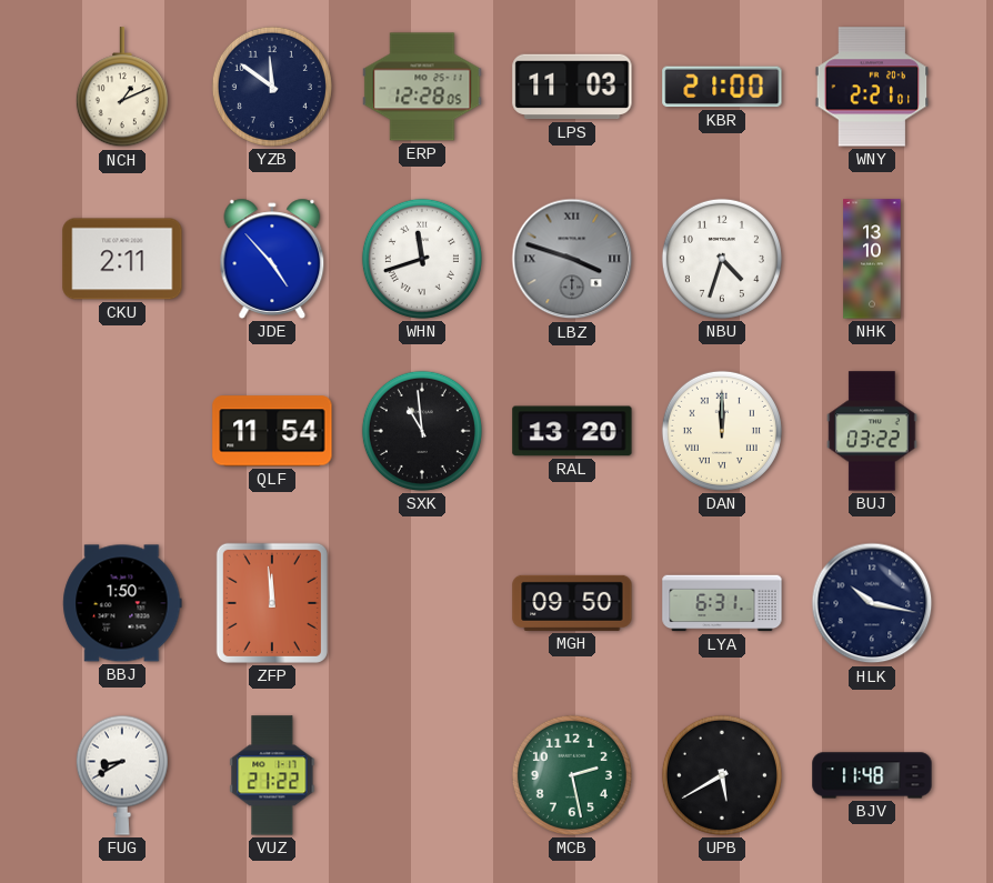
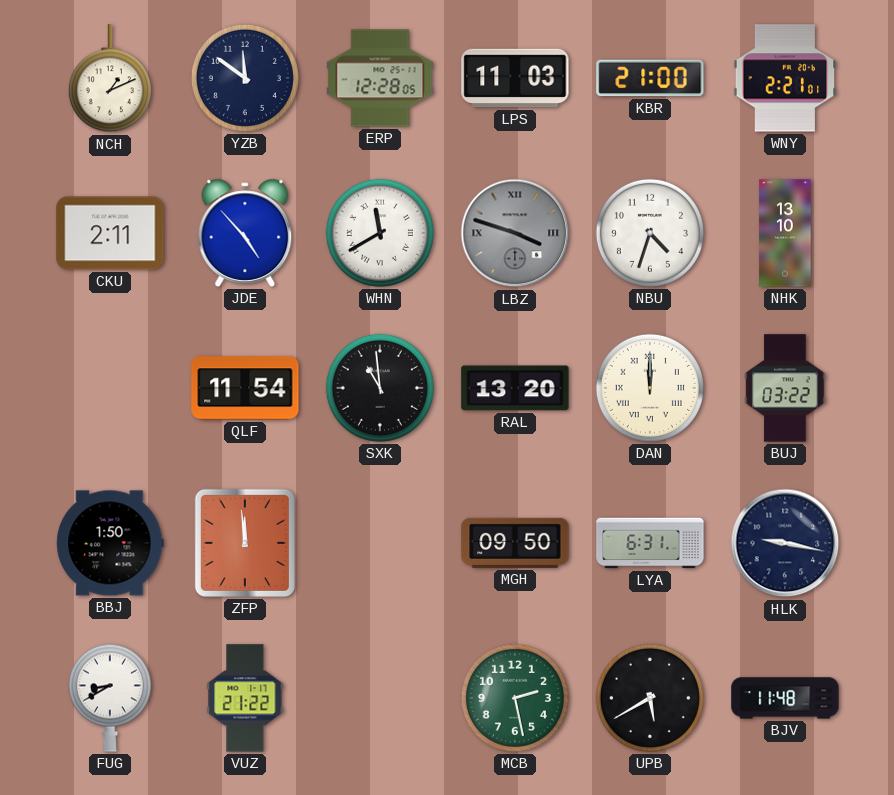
WHN: 11:42 -> 11:40 (380, 233)
HLK: 10:17 -> 9:17 (785, 543)
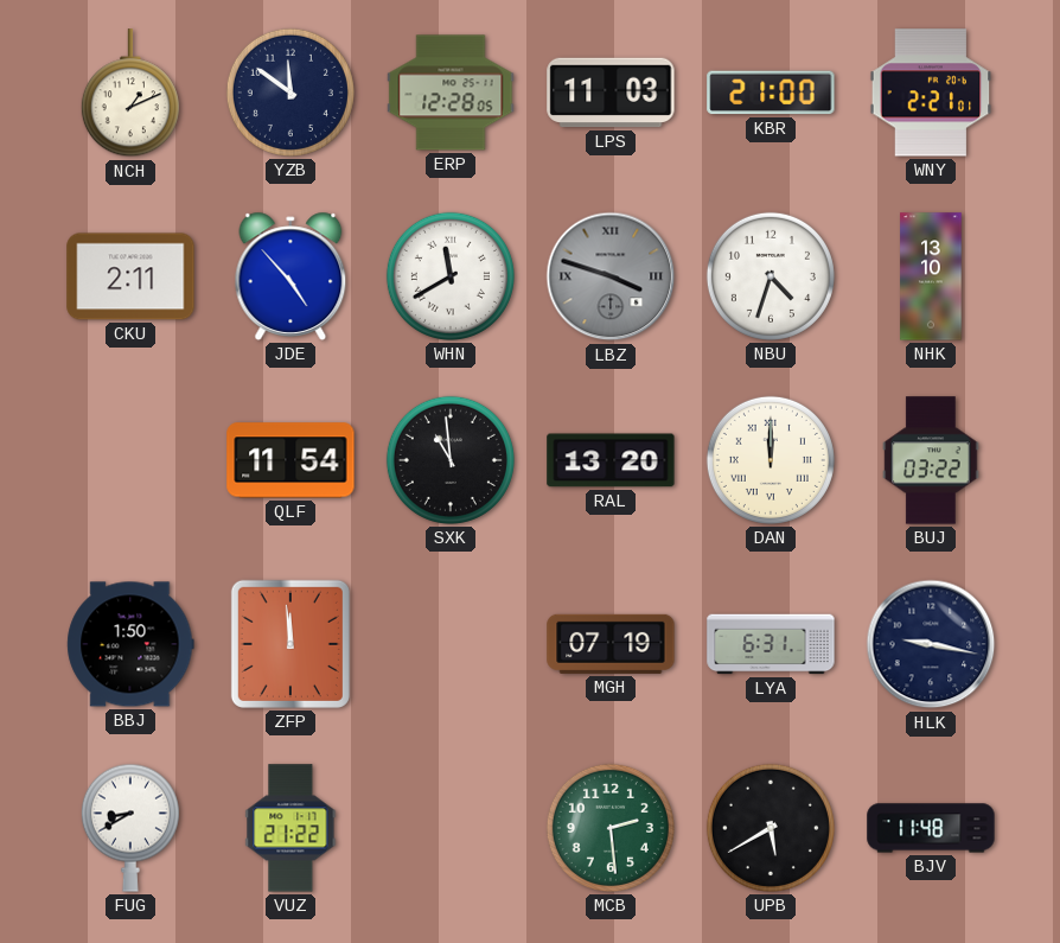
MGH: 09:50 -> 07:19 (611, 644)
MCB: 2:28 -> 2:29 (611, 828)
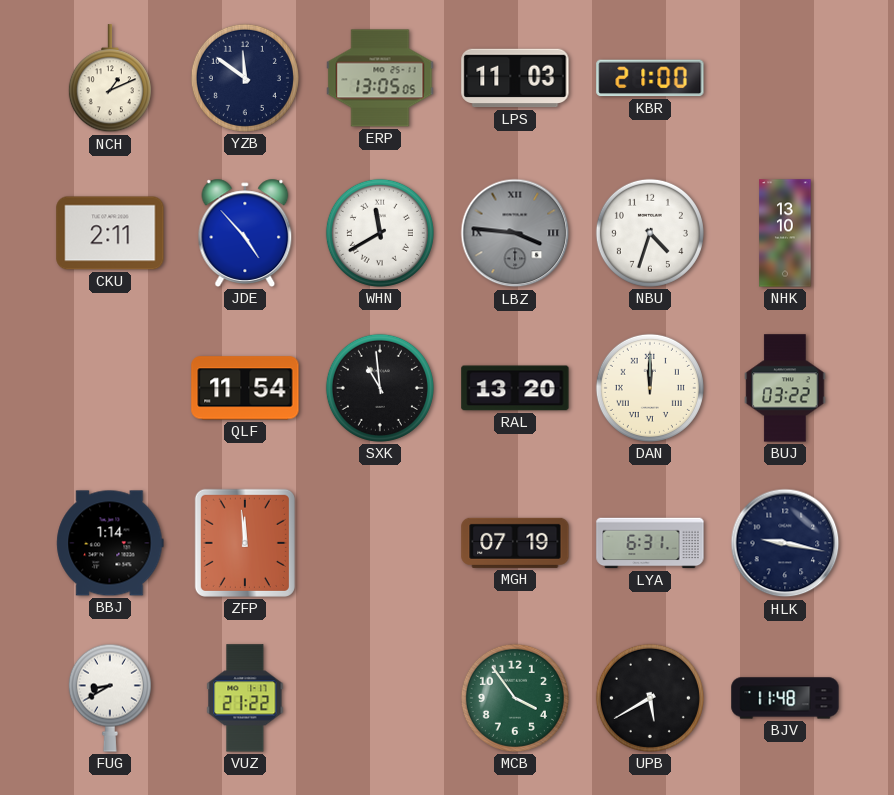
ERP: 12:28 -> 13:05 (380, 78)
WNY: 2:21 -> none (931, 93)
LBZ: 3:48 -> 3:46 (515, 233)
BBJ: 1:50 -> 1:14 (110, 543)
MCB: 2:29 -> 3:54 (515, 698)
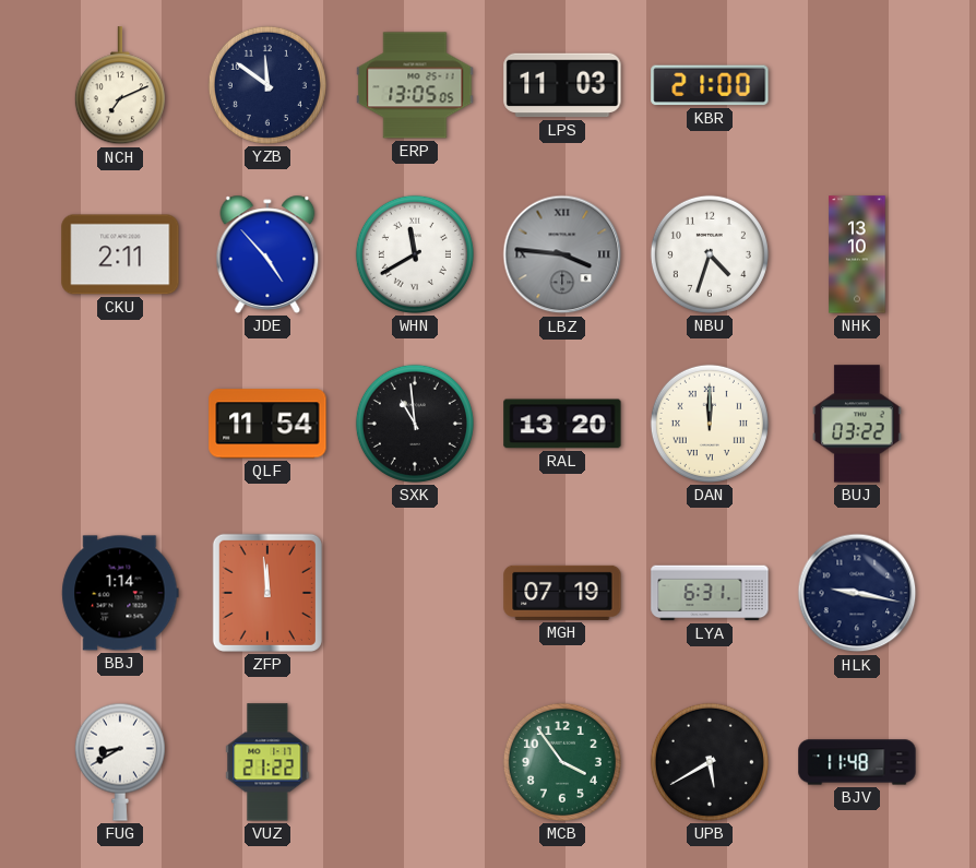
NCH: 1:11 -> 7:11 (120, 86)
